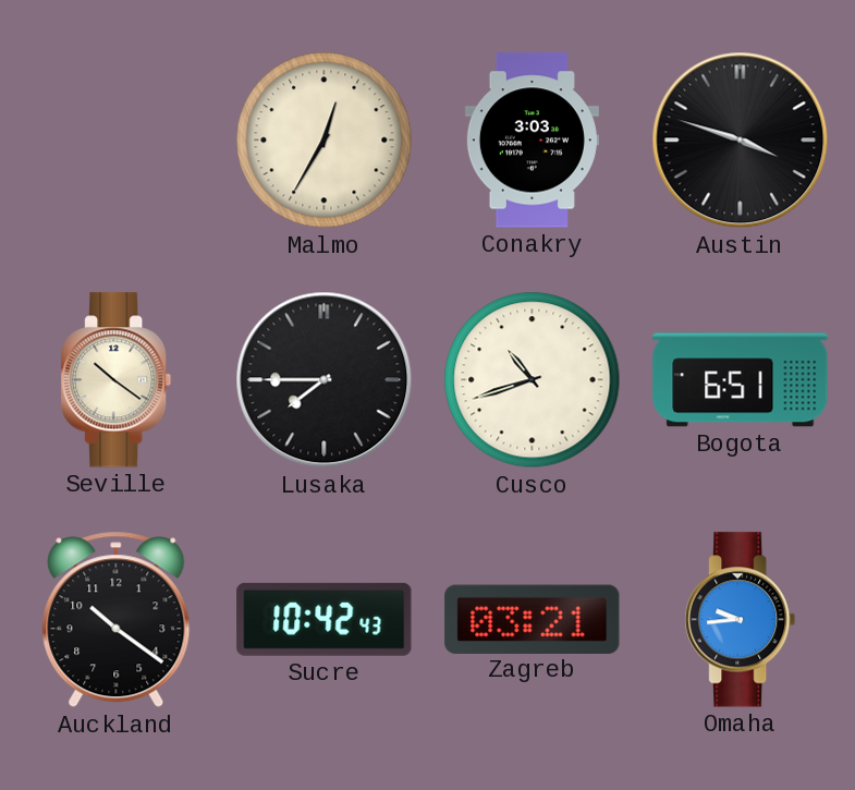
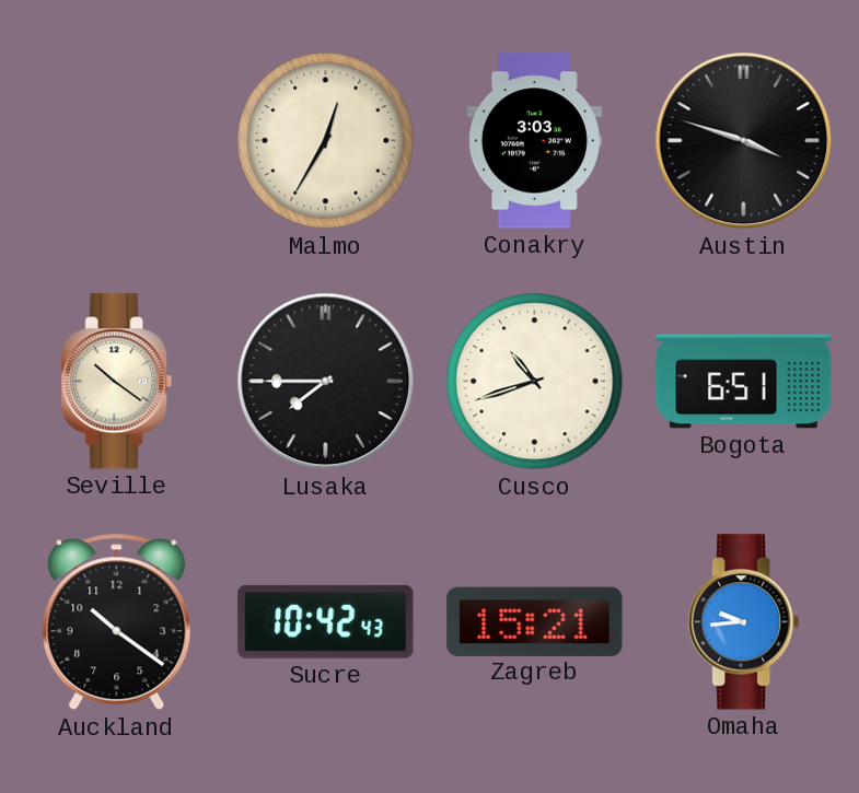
Zagreb: 03:21 -> 15:21 (535, 621)
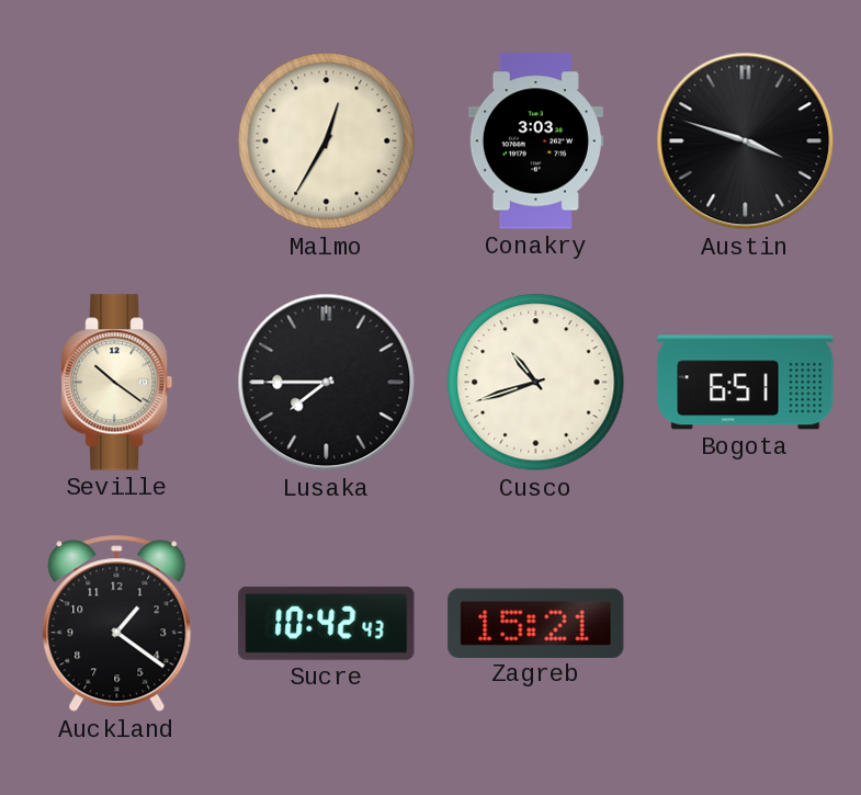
Auckland: 10:21 -> 1:21 (117, 624)
Omaha: 9:44 -> none (744, 622)
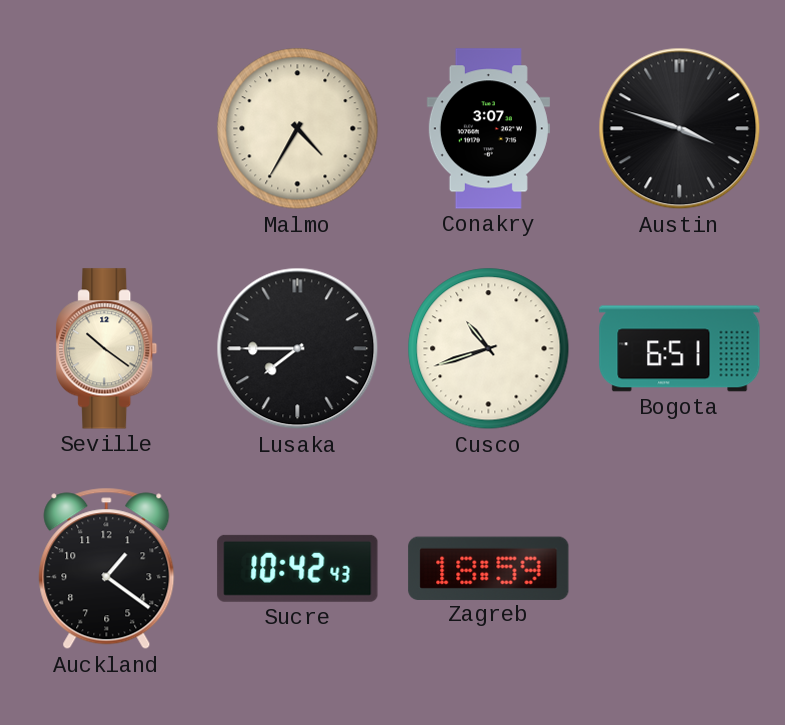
Malmo: 12:35 -> 4:35 (298, 129)
Conakry: 3:03 -> 3:07 (488, 129)
Zagreb: 15:21 -> 18:59 (489, 568)
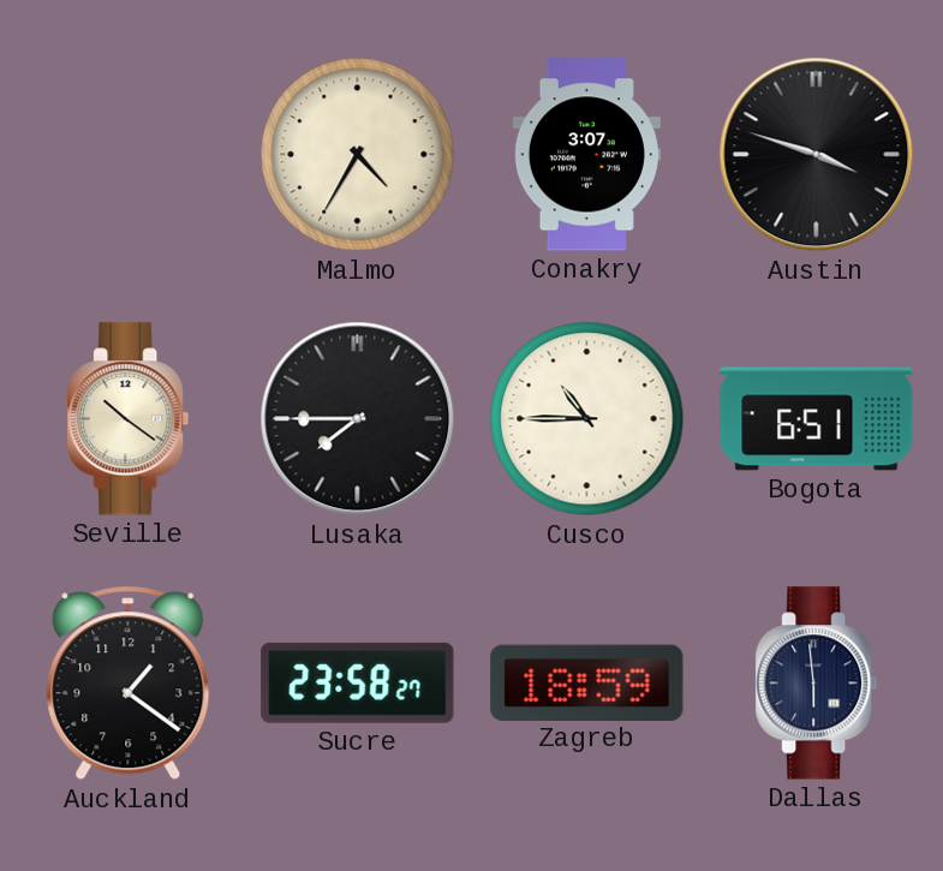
Cusco: 10:42 -> 10:45 (587, 419)
Sucre: 10:42 -> 23:58 (358, 682)
Dallas: none -> 5:59 (817, 684)
